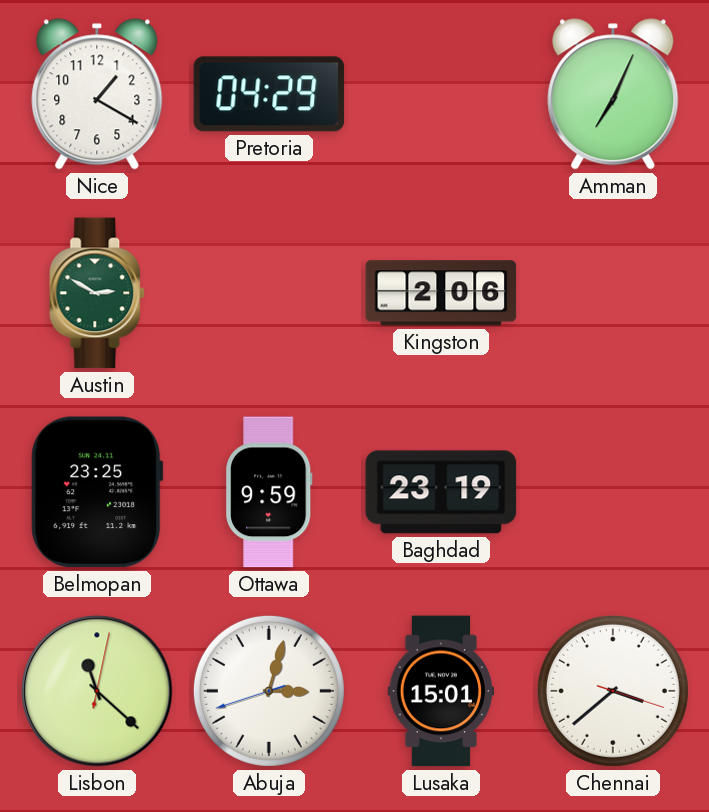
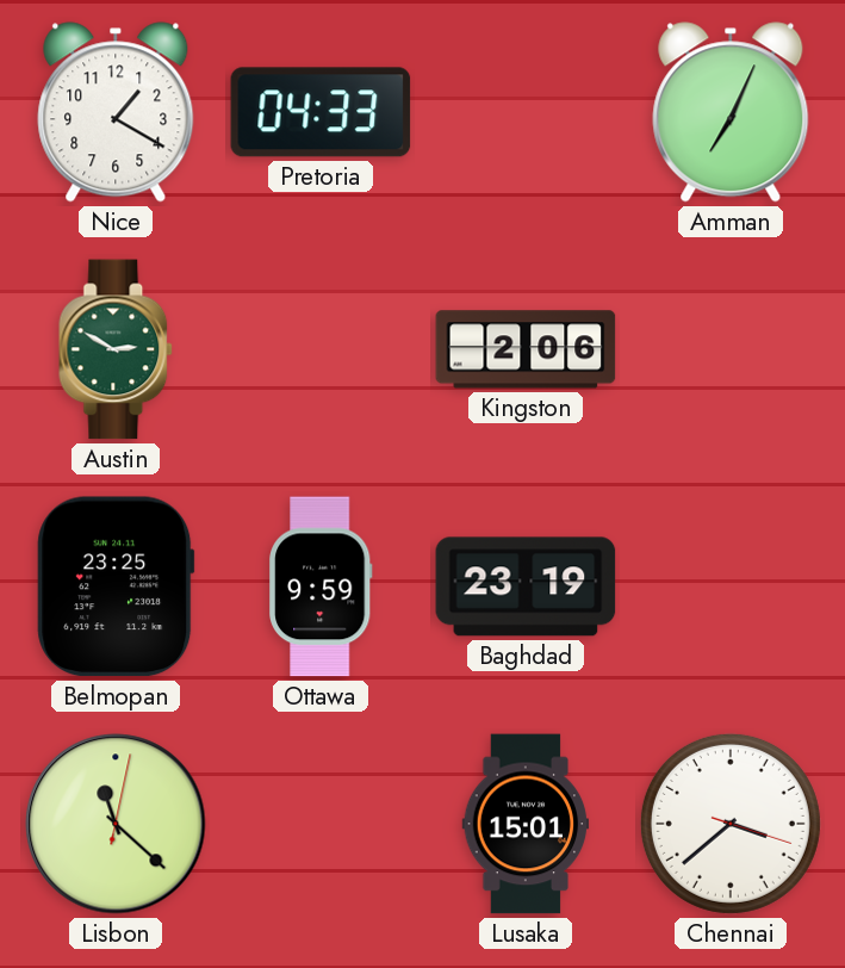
Pretoria: 04:29 -> 04:33 (321, 112)
Abuja: 3:02 -> none (269, 691)
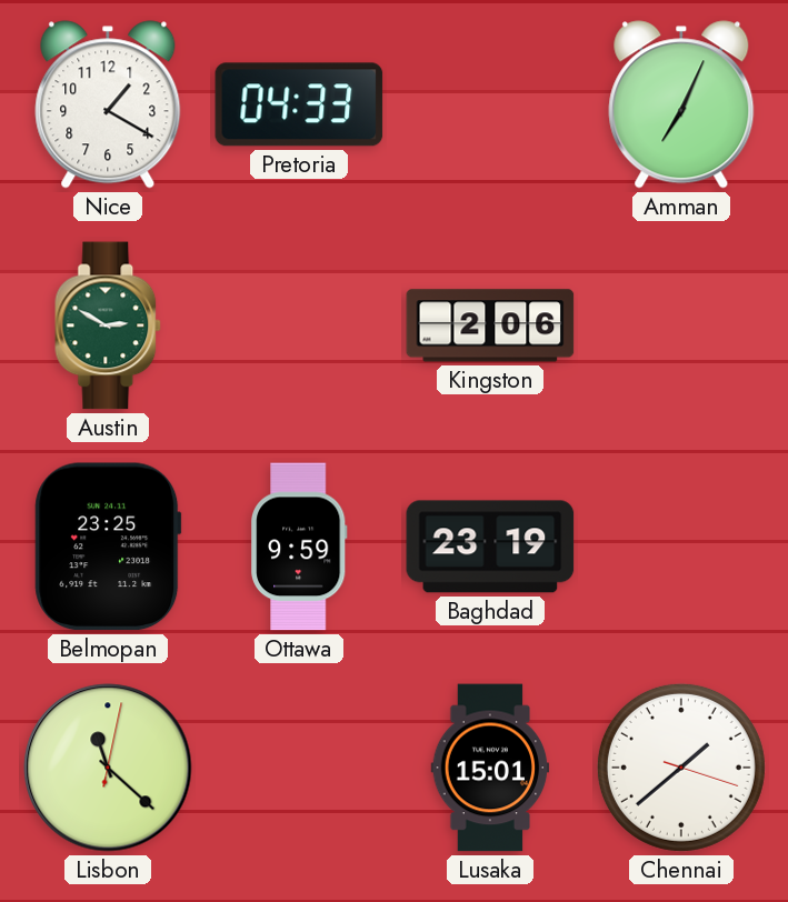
Chennai: 3:38 -> 1:38 (681, 768)
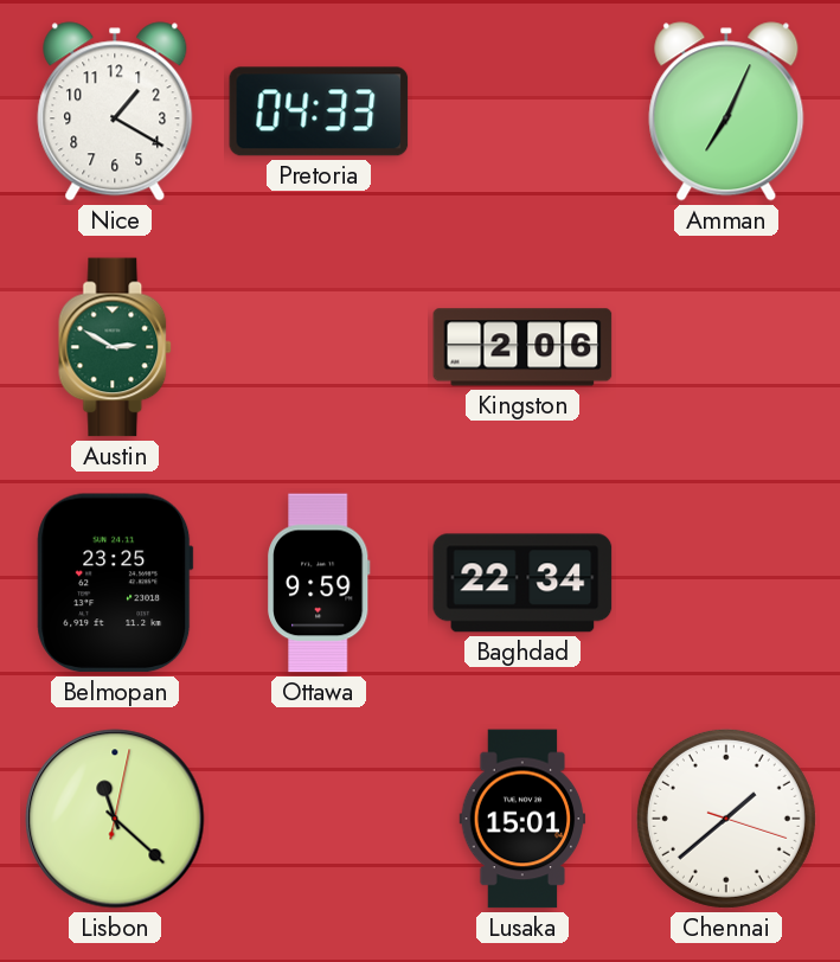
Baghdad: 23:19 -> 22:34 (522, 583)
